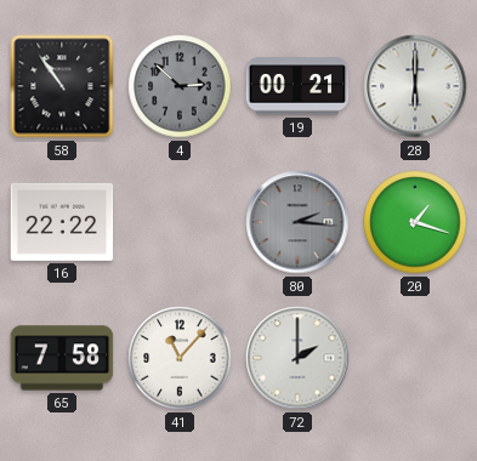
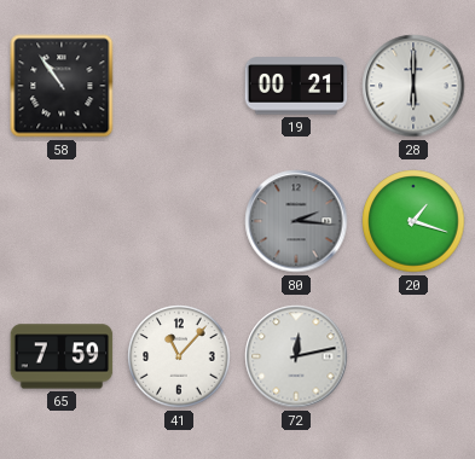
4: 2:52 -> none (180, 86)
16: 22:22 -> none (62, 222)
65: 7:58 -> 7:59 (62, 356)
72: 2:00 -> 12:13 (296, 356)
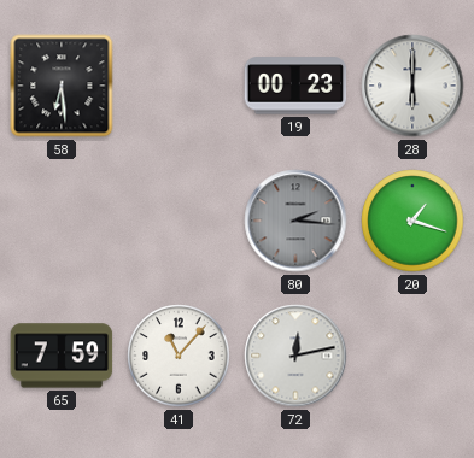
58: 10:54 -> 6:29 (62, 86)
19: 00:21 -> 00:23 (295, 86)
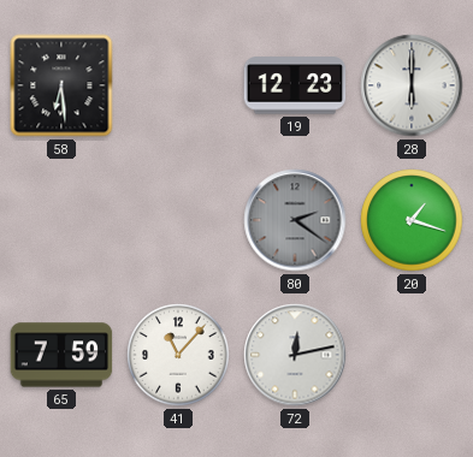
19: 00:23 -> 12:23 (295, 85)
80: 2:16 -> 2:21 (295, 220)
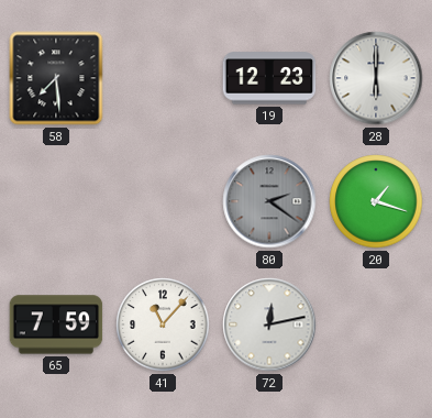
58: 6:29 -> 7:29 (56, 78)
